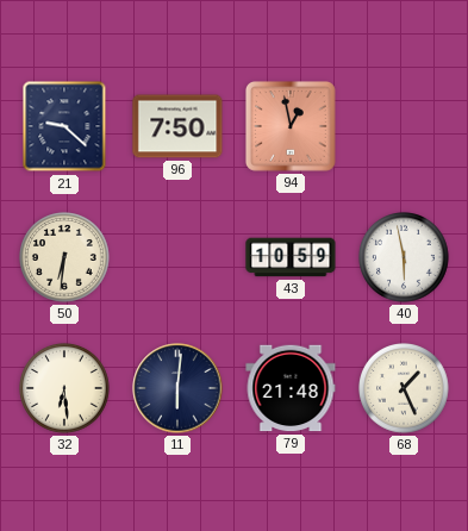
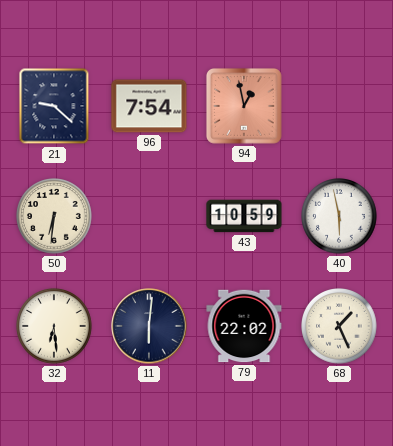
96: 7:50 -> 7:54 (149, 106)
79: 21:48 -> 22:02 (244, 326)
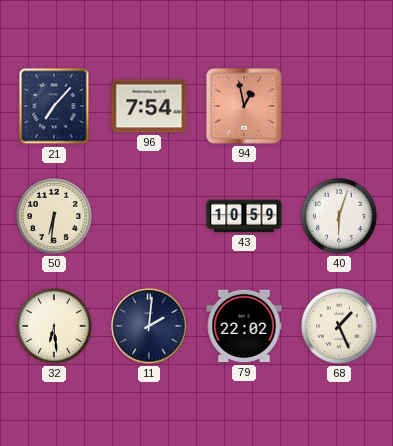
21: 9:22 -> 7:07 (54, 106)
40: 5:58 -> 6:03 (340, 217)
11: 6:01 -> 2:01 (149, 326)
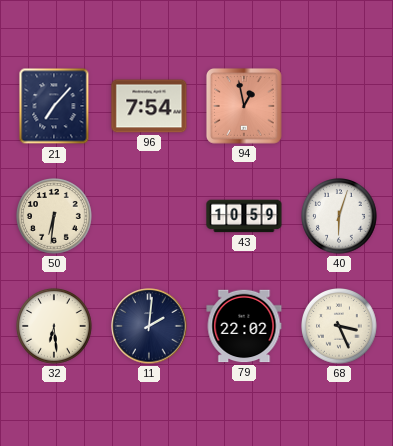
68: 1:26 -> 3:26 (340, 327)
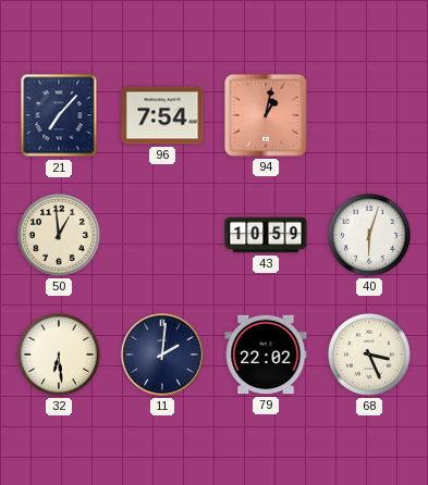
94: 12:58 -> 1:02 (266, 115)
50: 6:31 -> 12:59 (60, 236)
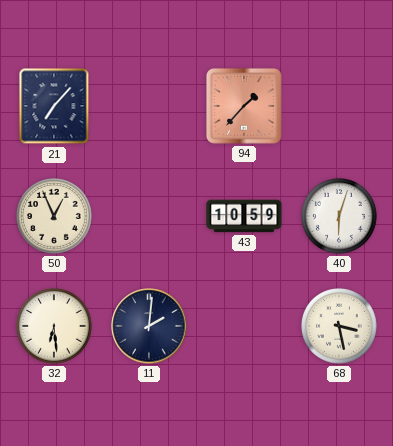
96: 7:54 -> none (162, 115)
94: 1:02 -> 1:37 (244, 106)
50: 12:59 -> 12:56 (55, 217)
79: 22:02 -> none (266, 355)
68: 3:26 -> 3:28 (340, 327)
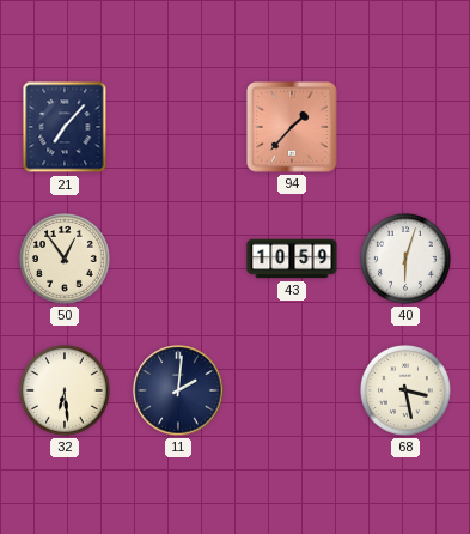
50: 12:56 -> 12:54 (66, 260)
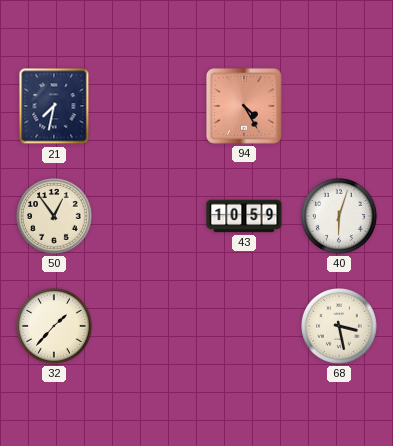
21: 7:07 -> 7:32 (54, 106)
94: 1:37 -> 4:25 (244, 106)
32: 6:29 -> 1:37 (55, 327)
11: 2:01 -> none (178, 390)
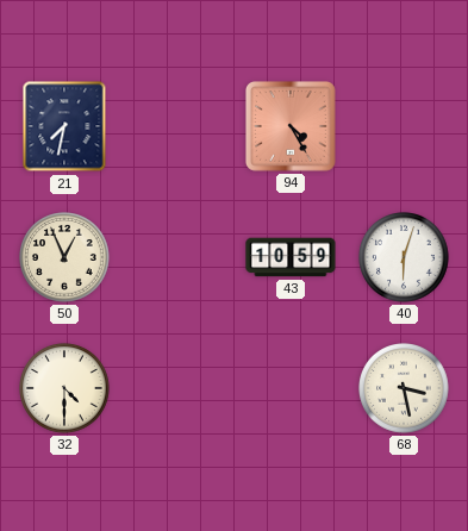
50: 12:54 -> 12:56 (65, 258)
32: 1:37 -> 4:30 (65, 389)
